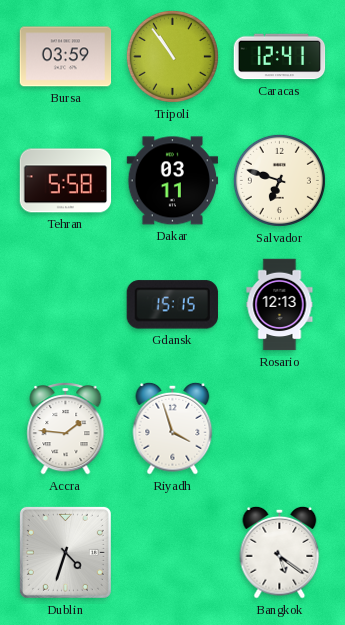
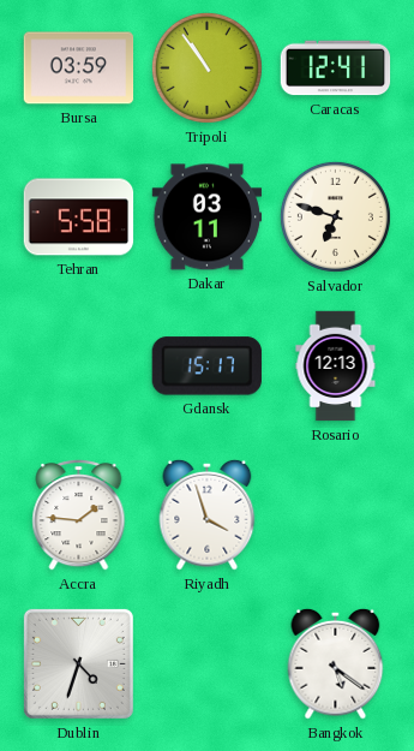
Gdansk: 15:15 -> 15:17 (206, 366)
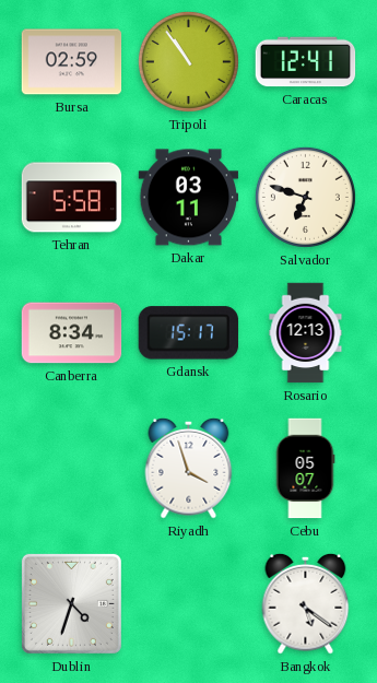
Bursa: 03:59 -> 02:59 (72, 62)
Canberra: none -> 8:34 (72, 333)
Accra: 1:46 -> none (79, 515)
Cebu: none -> 05:07 (305, 469)
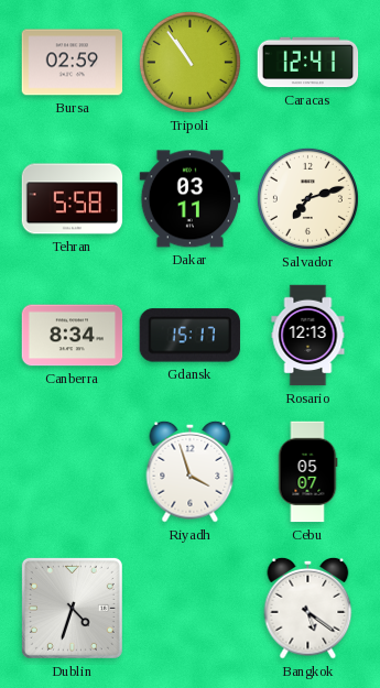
Salvador: 6:48 -> 7:12 (307, 198)
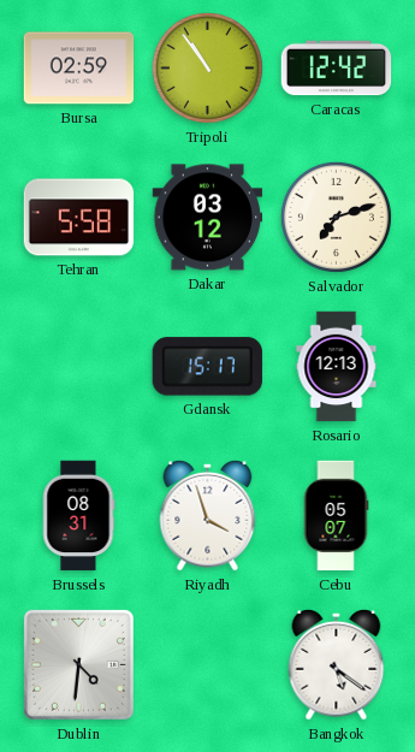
Caracas: 12:41 -> 12:42 (337, 69)
Dakar: 03:11 -> 03:12 (208, 218)
Canberra: 8:34 -> none (73, 336)
Brussels: none -> 08:31 (78, 516)
Dublin: 4:33 -> 4:31 (78, 664)
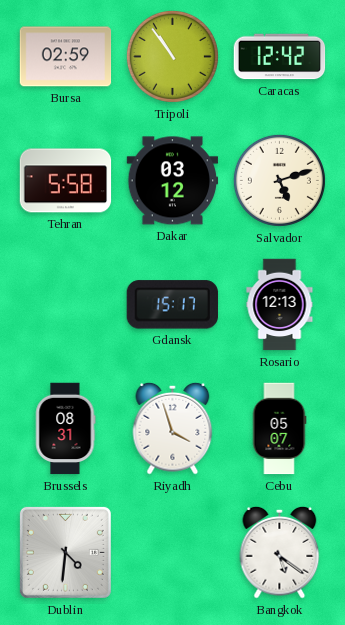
Salvador: 7:12 -> 5:12 (279, 180)
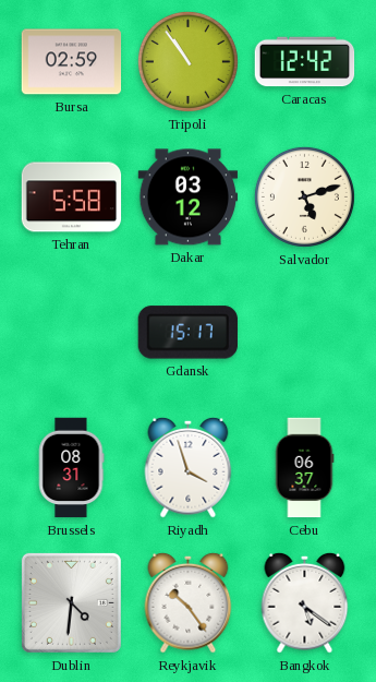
Rosario: 12:13 -> none (280, 305)
Cebu: 05:07 -> 06:37 (304, 468)
Reykjavik: none -> 10:24 (189, 602)
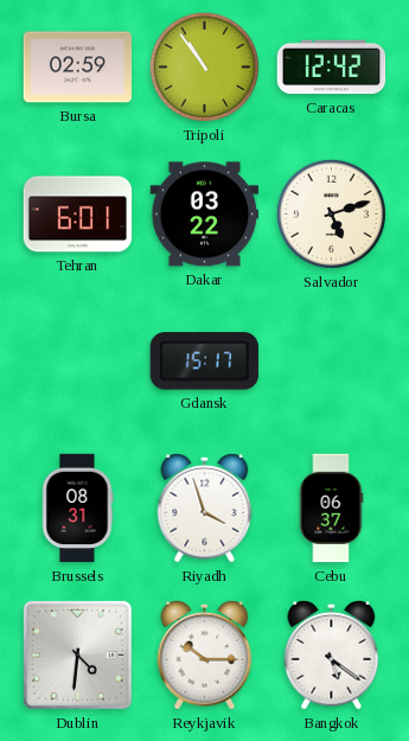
Tehran: 5:58 -> 6:01 (78, 215)
Dakar: 03:12 -> 03:22 (205, 215)
Reykjavik: 10:24 -> 10:15 (205, 654)
